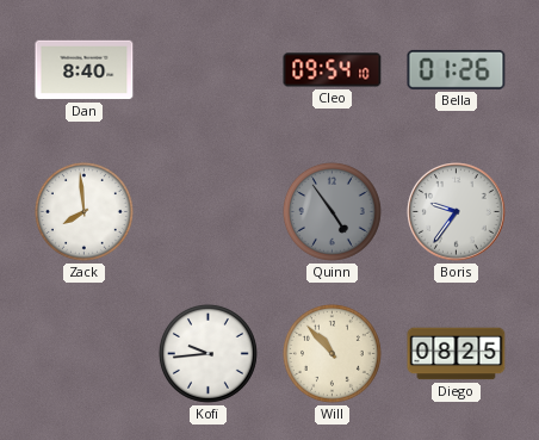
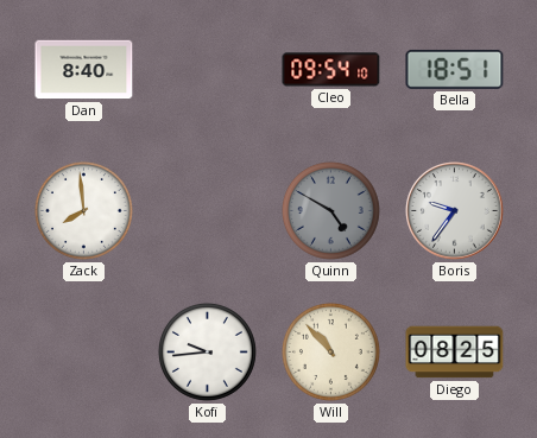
Bella: 01:26 -> 18:51 (455, 69)
Quinn: 4:54 -> 4:50 (330, 210)
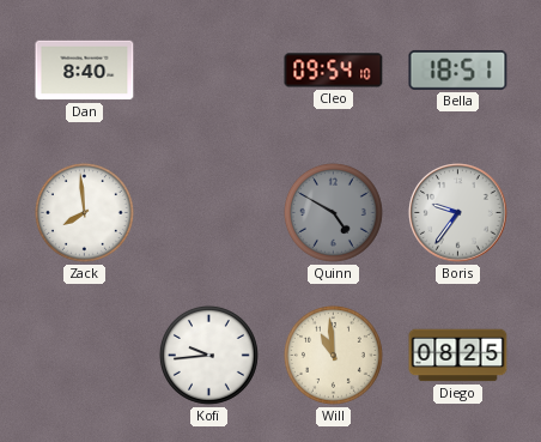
Will: 10:53 -> 10:59 (333, 355)
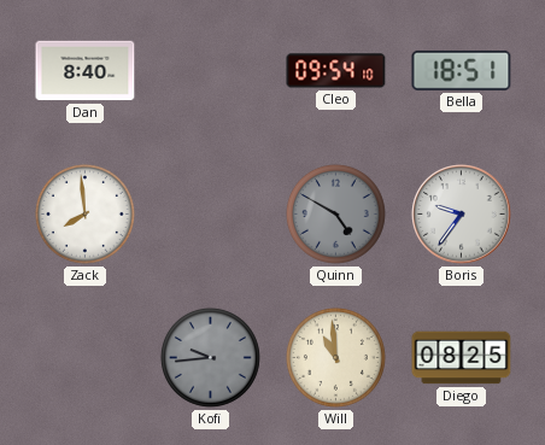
Kofi dial: white -> grey (210, 357)
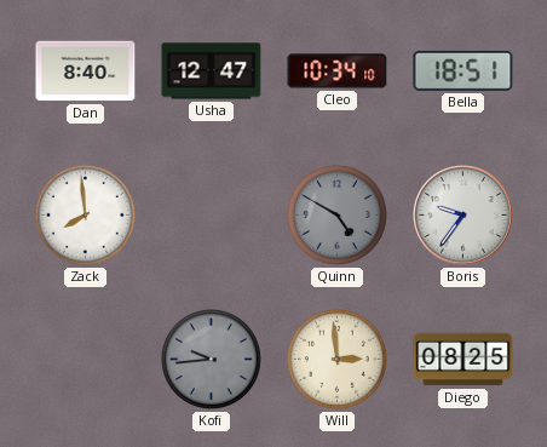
Usha: none -> 12:47 (212, 71)
Cleo: 09:54 -> 10:34 (338, 71)
Will: 10:59 -> 2:59 (336, 359)
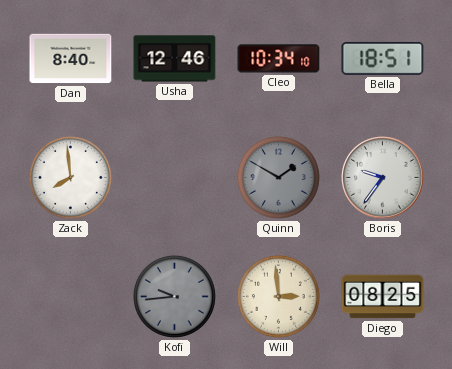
Usha: 12:47 -> 12:46 (175, 59)
Quinn: 4:50 -> 1:50 (278, 177)
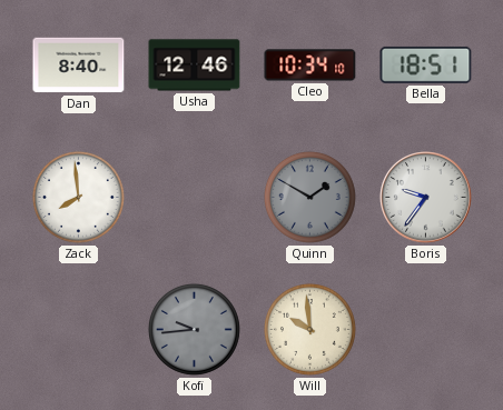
Will: 2:59 -> 9:59 (309, 329)
Diego: 08:25 -> none (383, 297)
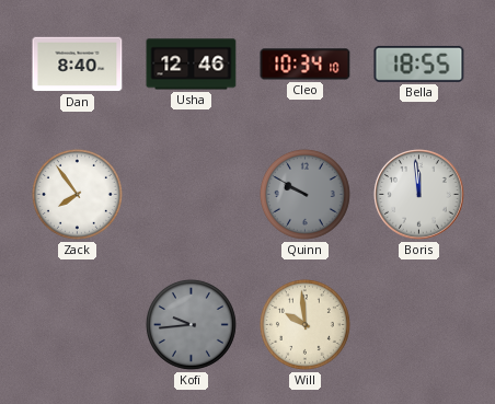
Bella: 18:51 -> 18:55 (419, 64)
Zack: 7:59 -> 7:54 (77, 194)
Quinn: 1:50 -> 9:50 (304, 194)
Boris: 9:36 -> 11:59 (419, 195)
